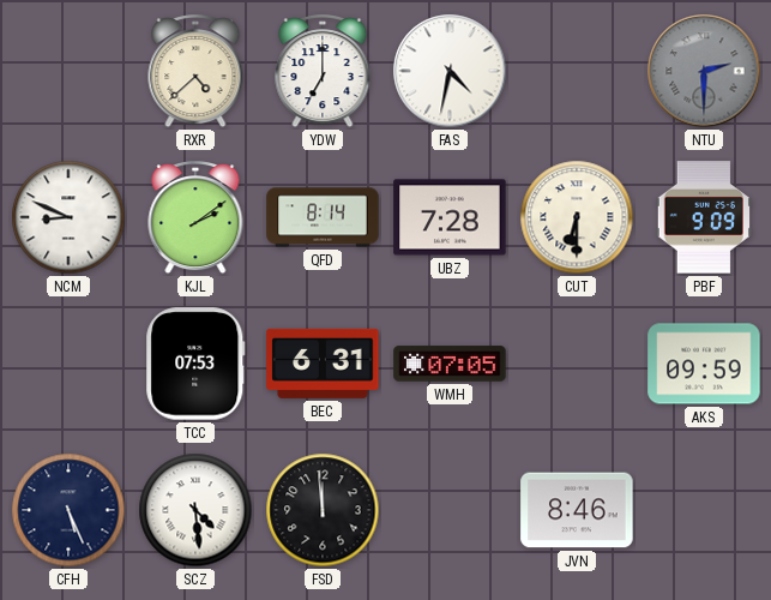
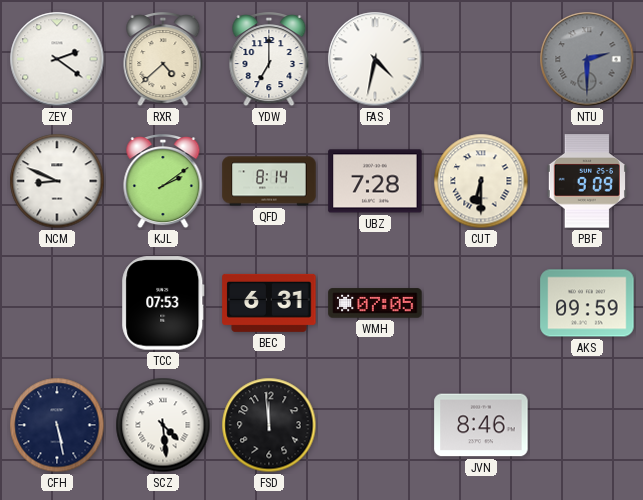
ZEY: none -> 2:21 (57, 59)
CFH: 5:26 -> 5:28 (57, 425)
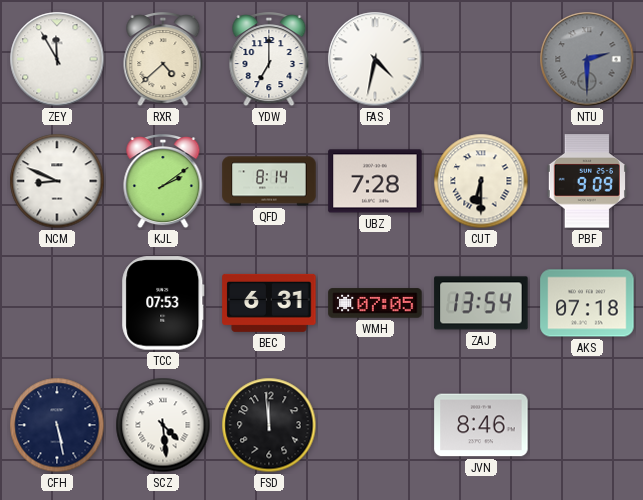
ZEY: 2:21 -> 11:55 (57, 59)
ZAJ: none -> 13:54 (481, 303)
AKS: 09:59 -> 07:18 (587, 303)
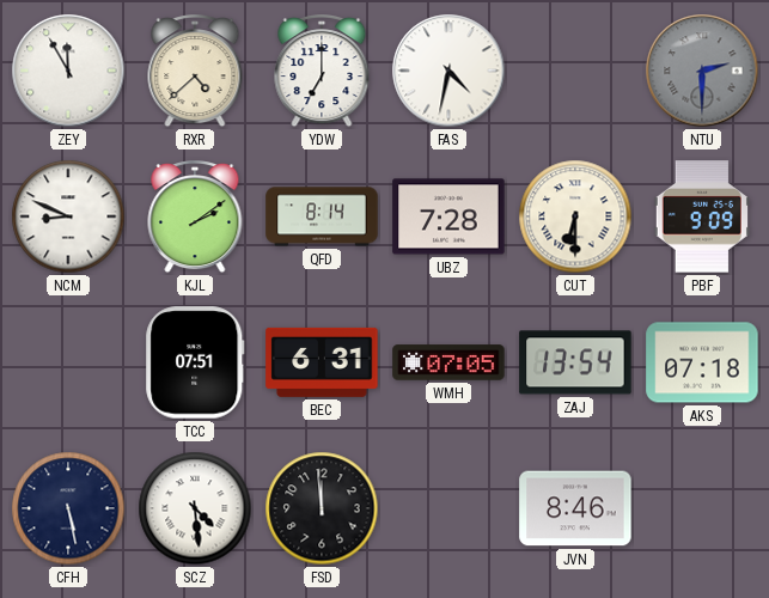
TCC: 07:53 -> 07:51 (195, 362)
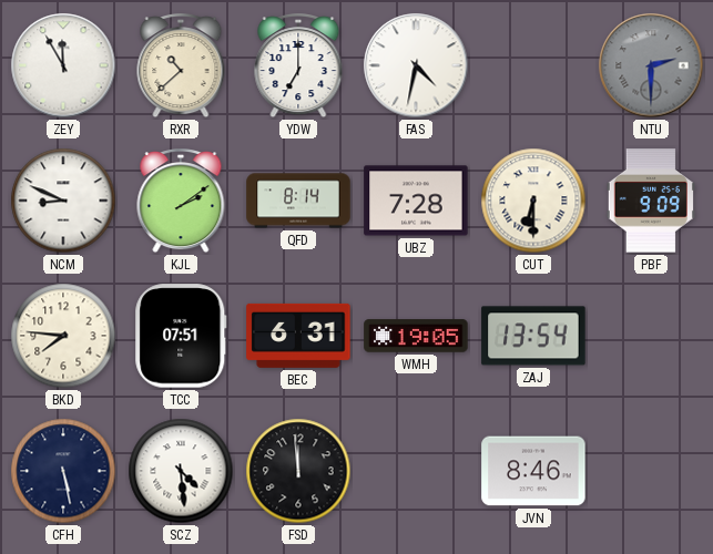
RXR: 4:38 -> 10:38 (181, 66)
BKD: none -> 7:46 (63, 336)
WMH: 07:05 -> 19:05 (416, 336)
AKS: 07:18 -> none (702, 362)
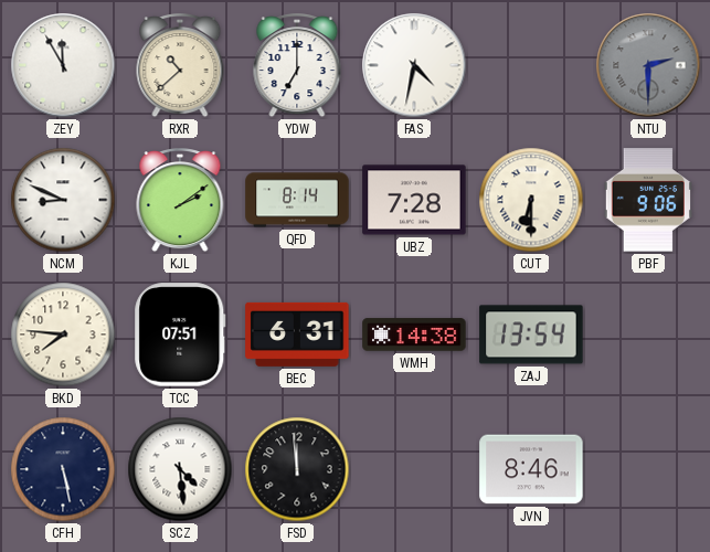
PBF: 9:09 -> 9:06 (648, 200)
WMH: 19:05 -> 14:38 (414, 335)
